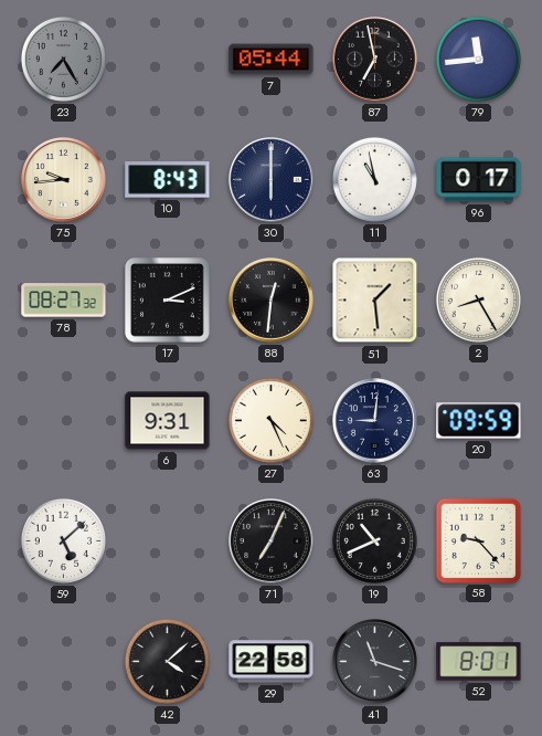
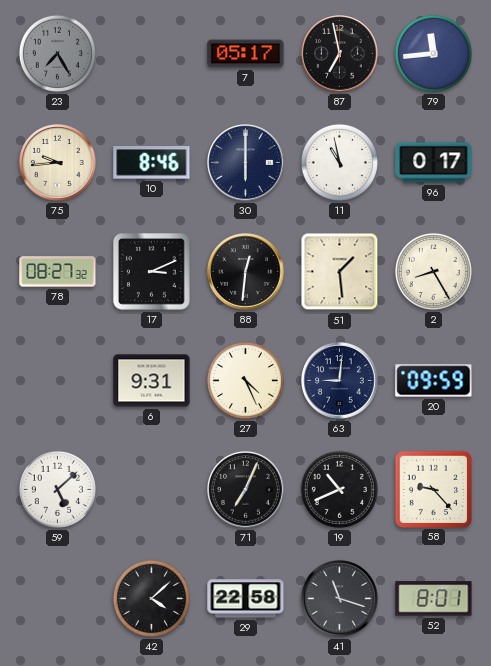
7: 05:44 -> 05:17 (246, 54)
10: 8:43 -> 8:46 (152, 163)
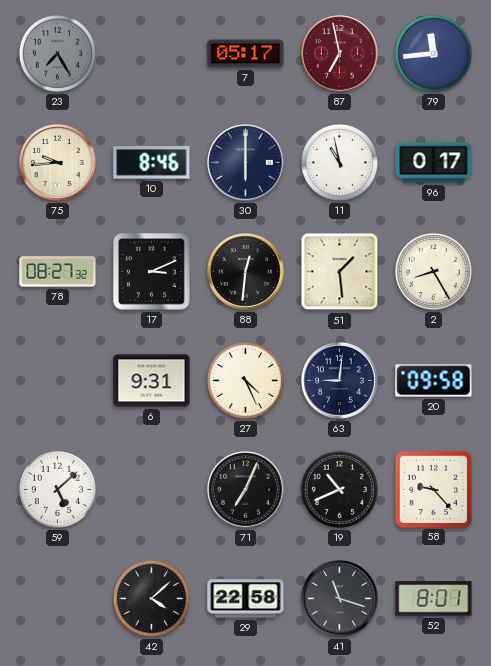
87 dial: black -> burgundy (340, 54)
20: 09:59 -> 09:58 (434, 381)
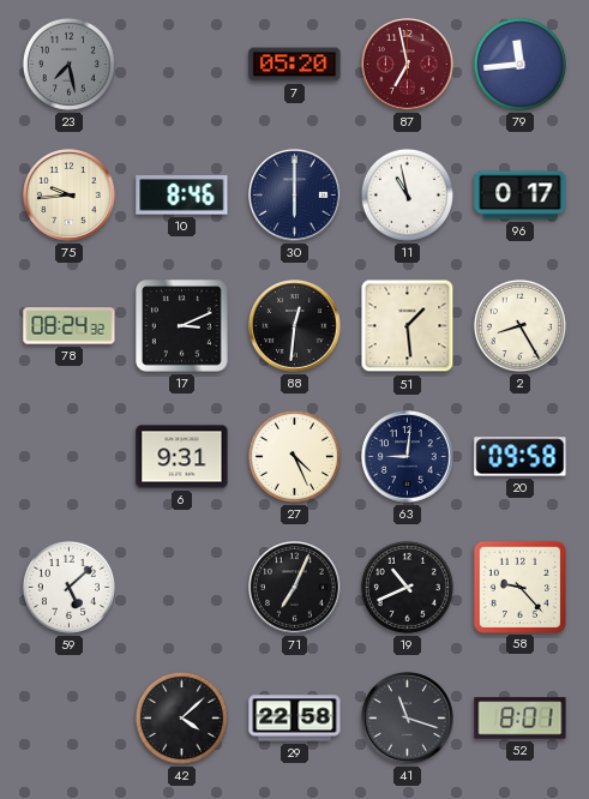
23: 7:25 -> 7:28 (68, 64)
7: 05:17 -> 05:20 (295, 65)
78: 08:27 -> 08:24 (70, 326)
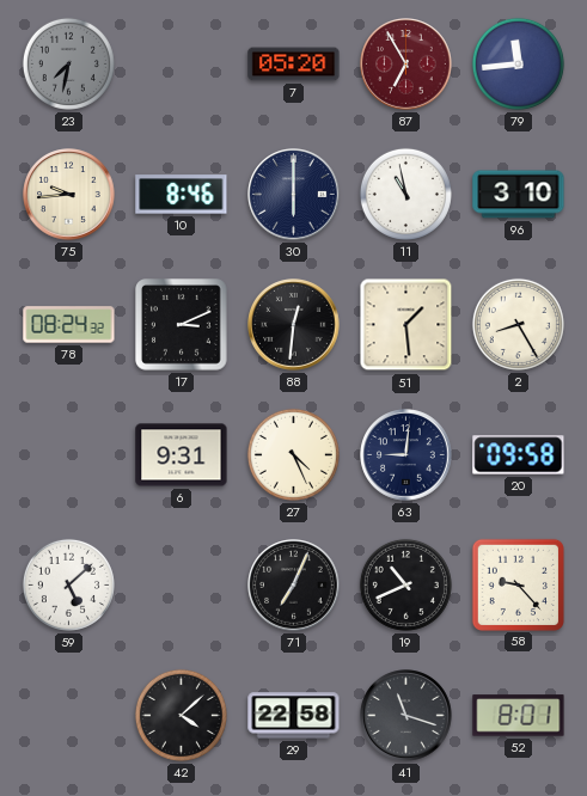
23: 7:28 -> 7:32 (68, 63)
87: 6:58 -> 6:55 (406, 65)
96: 0:17 -> 3:10 (519, 195)
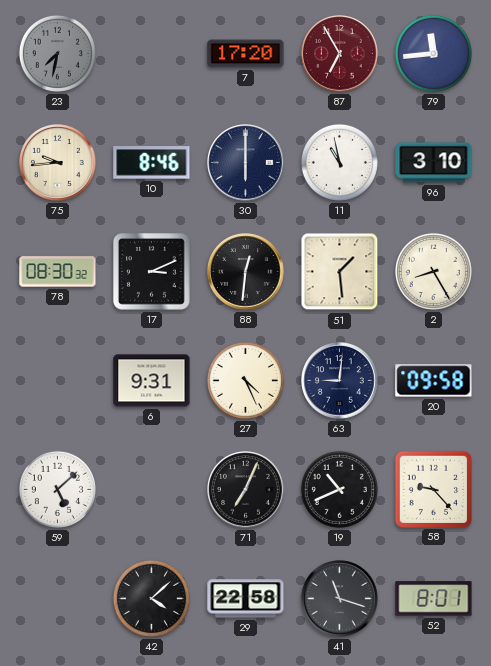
7: 05:20 -> 17:20 (246, 54)
78: 08:24 -> 08:30 (58, 272)
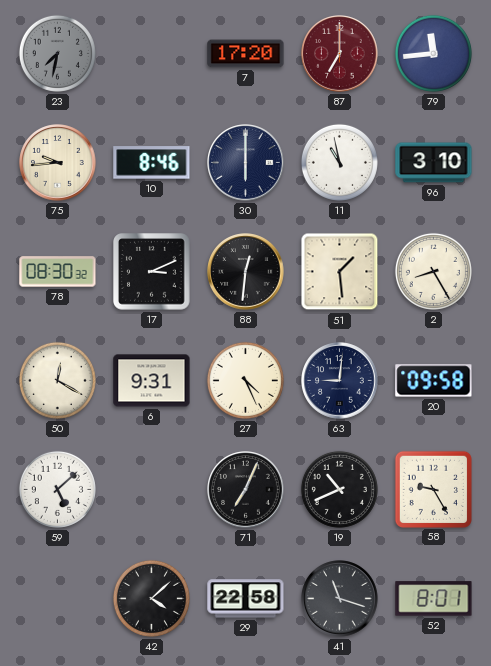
87: 6:55 -> 7:00 (340, 54)
50: none -> 12:20 (57, 380)
58: 9:23 -> 9:25 (433, 489)
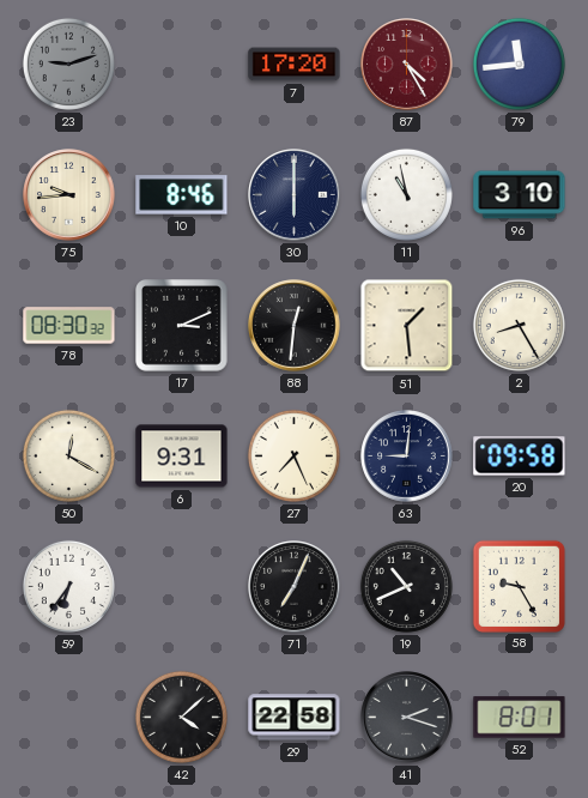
23: 7:32 -> 9:12 (68, 64)
87: 7:00 -> 4:25 (407, 65)
27: 4:26 -> 7:26 (293, 455)
59: 5:08 -> 6:36 (68, 586)
41: 11:18 -> 2:18 (407, 718)
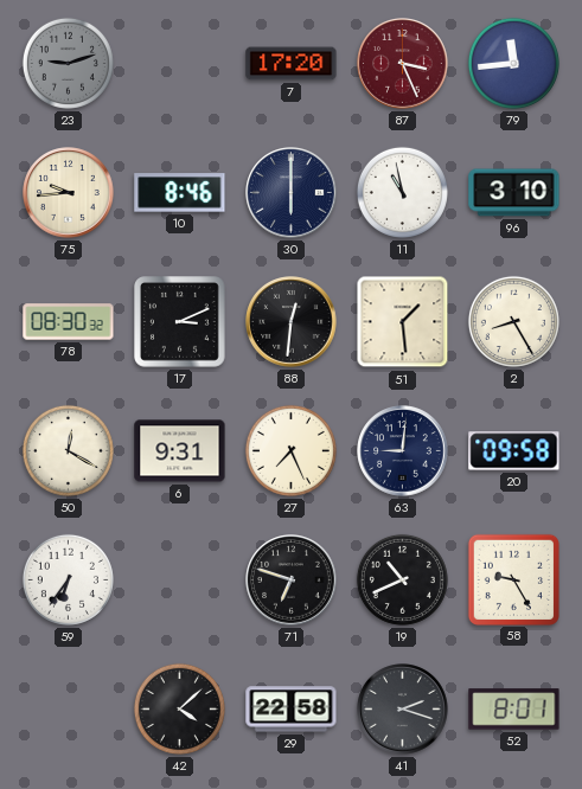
87: 4:25 -> 3:26 (403, 64)
71: 7:04 -> 6:48 (292, 580)
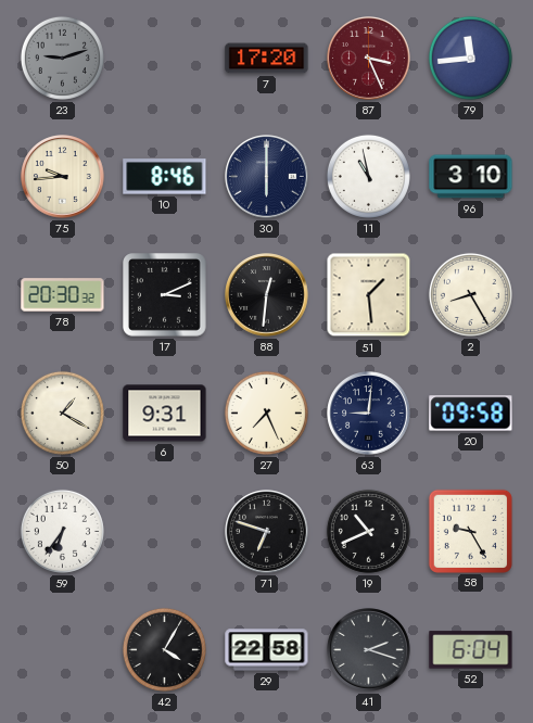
78: 08:30 -> 20:30 (63, 295)
50: 12:20 -> 1:20 (62, 413)
42: 4:08 -> 4:05 (164, 649)
52: 8:01 -> 6:04 (471, 650)
